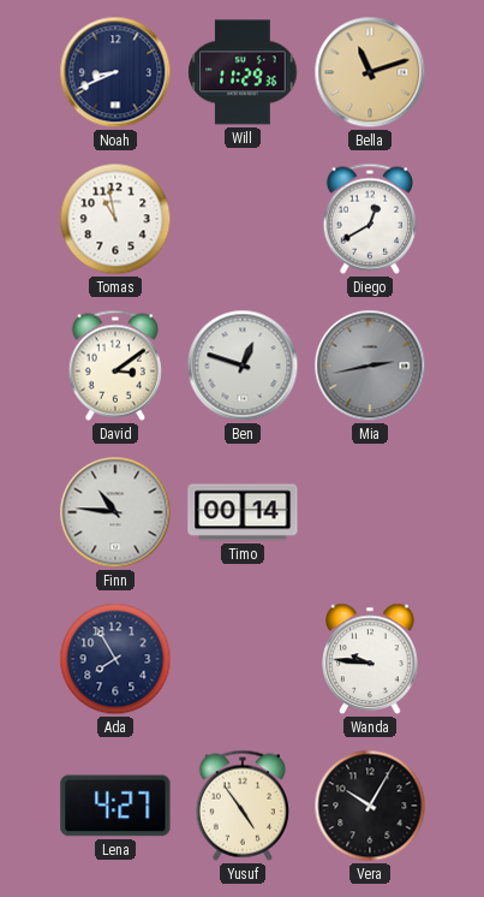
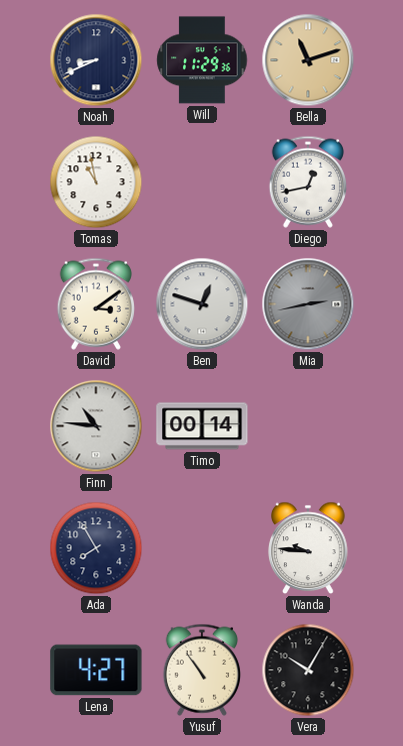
Diego: 12:40 -> 12:43 (308, 182)
Yusuf: 4:54 -> 10:54 (202, 670)
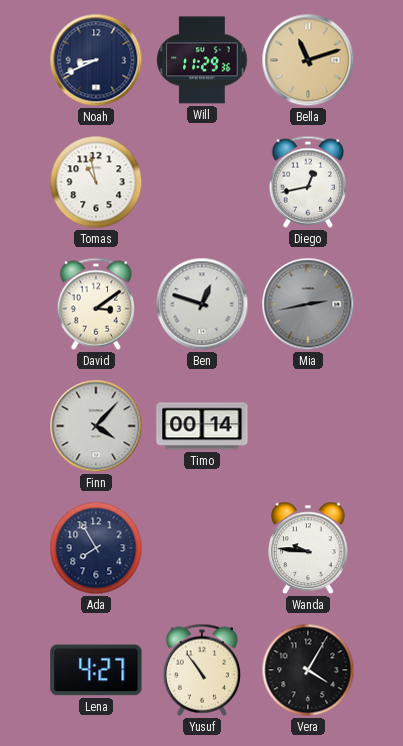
Finn: 10:46 -> 4:07 (96, 426)
Vera: 10:05 -> 4:05 (308, 670)
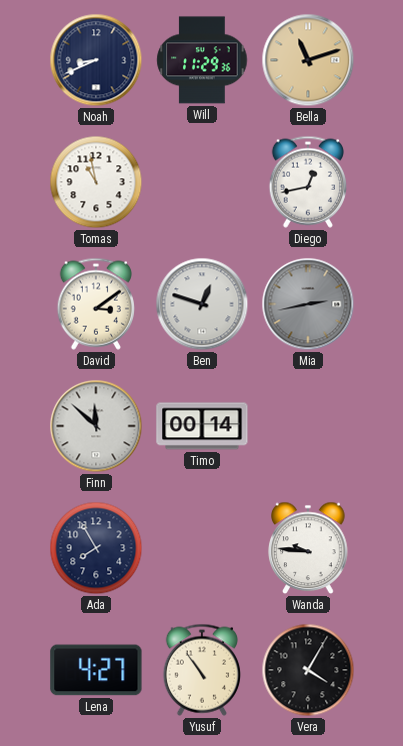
Finn: 4:07 -> 11:52 (96, 426)
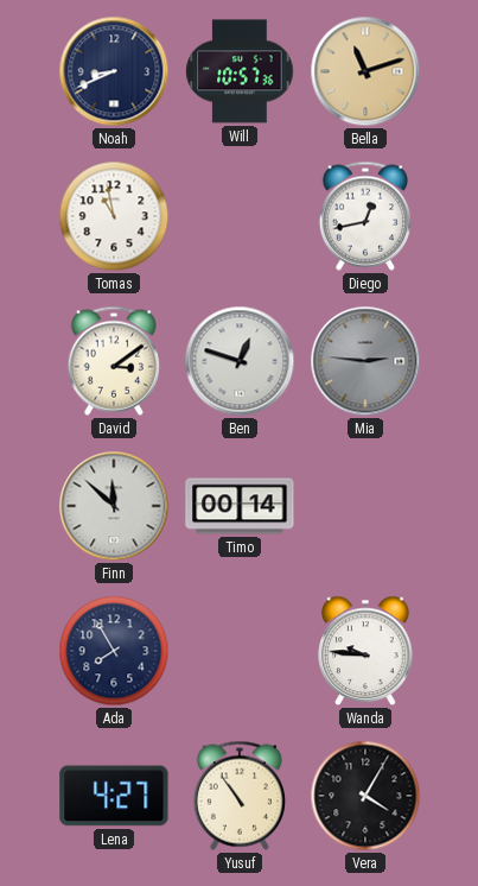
Will: 11:29 -> 10:57 (240, 71)
Mia: 2:43 -> 2:46 (365, 361)
